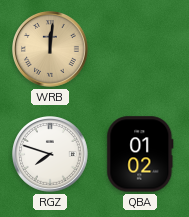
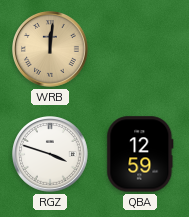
RGZ: 7:48 -> 3:48 (51, 155)
QBA: 01:02 -> 12:59 (140, 154)
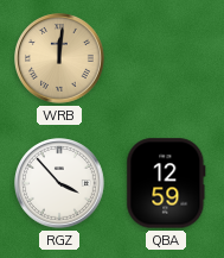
RGZ: 3:48 -> 3:53 (60, 184)
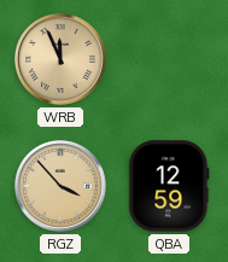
WRB: 12:01 -> 11:56 (62, 60)
RGZ dial: white -> champagne (62, 187)
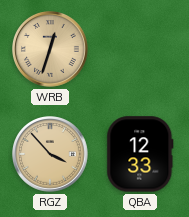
WRB: 11:56 -> 12:33 (51, 50)
QBA: 12:59 -> 12:33 (140, 154)
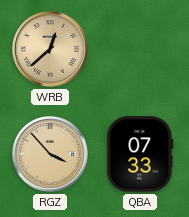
WRB: 12:33 -> 12:38 (51, 50)
QBA: 12:33 -> 07:33 (140, 154)
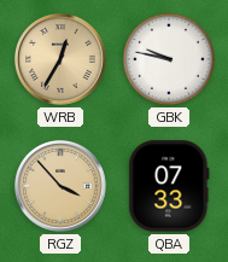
WRB: 12:38 -> 12:35 (62, 60)
GBK: none -> 9:47 (169, 59)
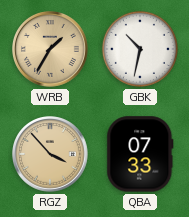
WRB: 12:35 -> 1:35 (51, 50)
GBK: 9:47 -> 10:32 (140, 49)
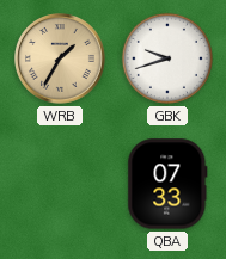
GBK: 10:32 -> 9:42 (167, 58)
RGZ: 3:53 -> none (51, 155)
